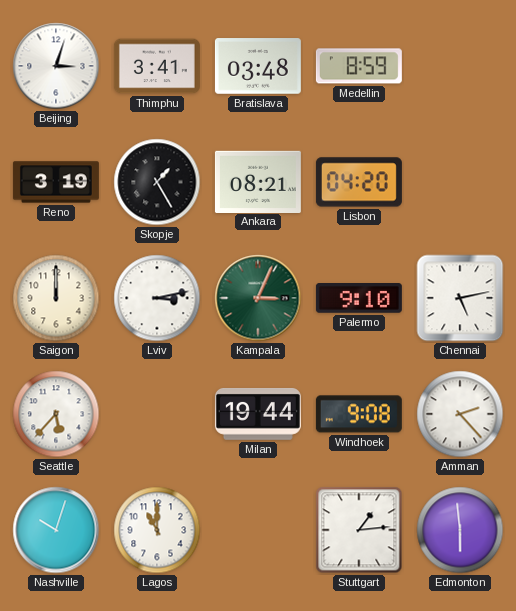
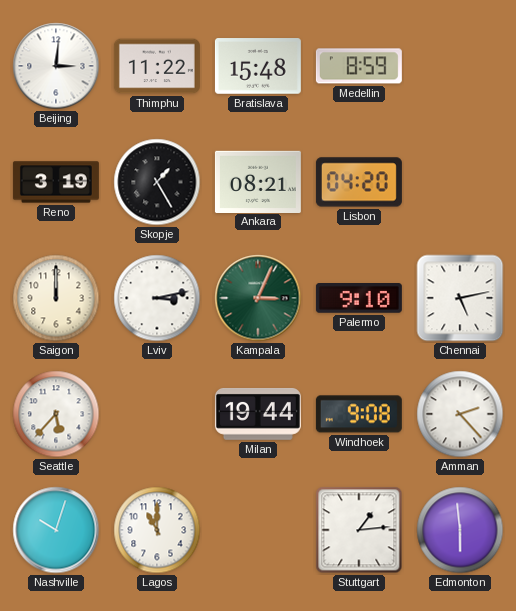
Beijing: 3:03 -> 3:01 (56, 66)
Thimphu: 3:41 -> 11:22 (157, 66)
Bratislava: 03:48 -> 15:48 (258, 66)
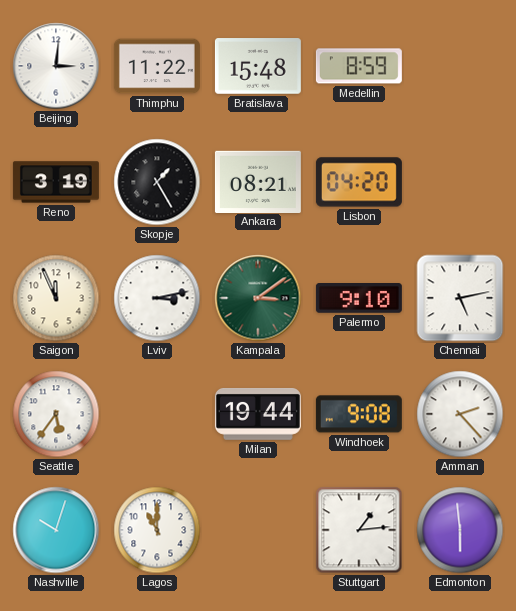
Saigon: 12:00 -> 11:56 (56, 298)
Kampala: 3:04 -> 3:09 (258, 298)
Seattle: 5:37 -> 5:36 (56, 414)
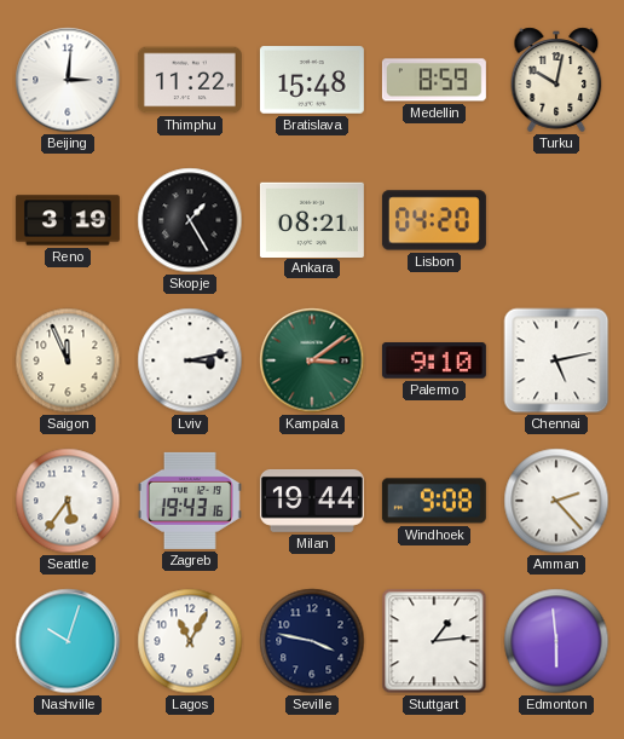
Turku: none -> 10:02 (556, 80)
Zagreb: none -> 19:43 (190, 501)
Lagos: 11:00 -> 11:05 (190, 641)
Seville: none -> 3:47 (312, 641)
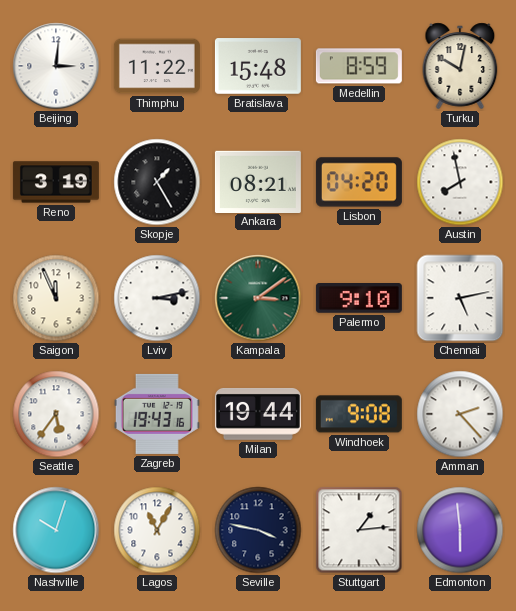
Austin: none -> 7:58 (460, 182)
